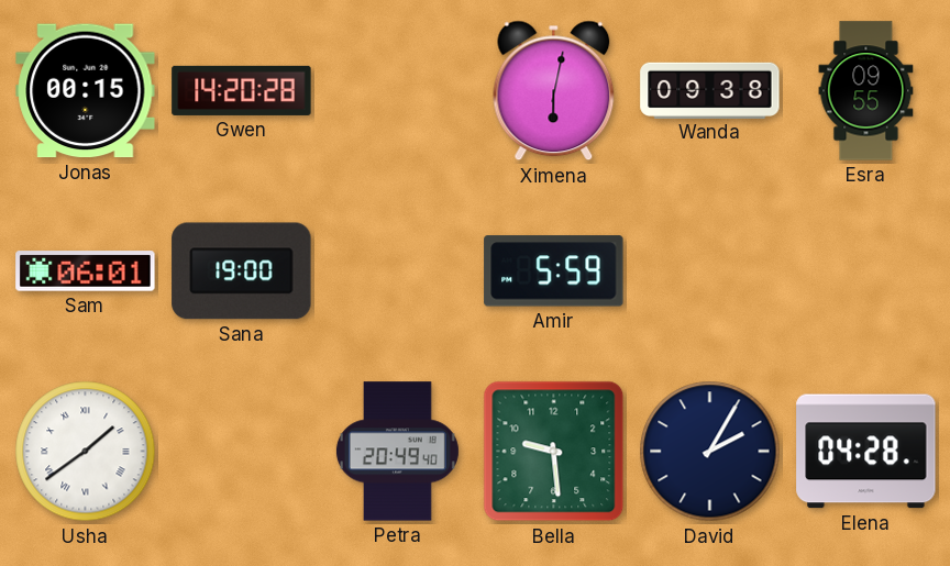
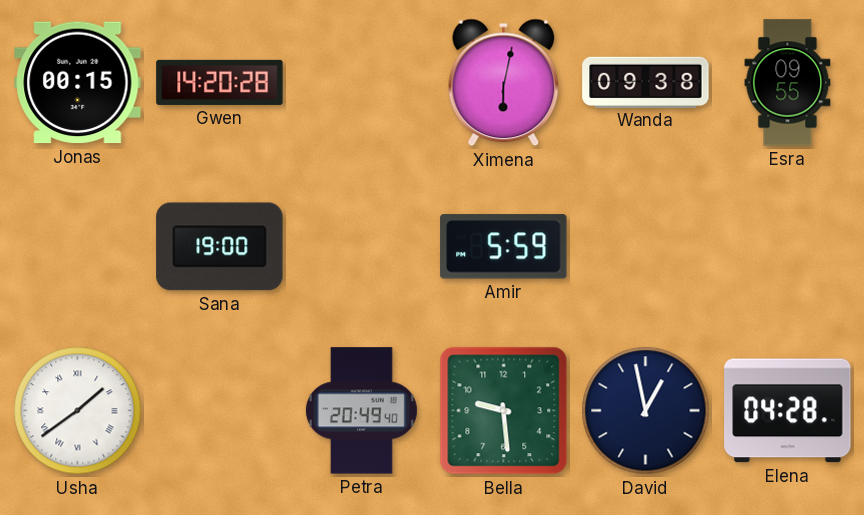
Sam: 06:01 -> none (86, 271)
David: 2:05 -> 12:58 (646, 411)
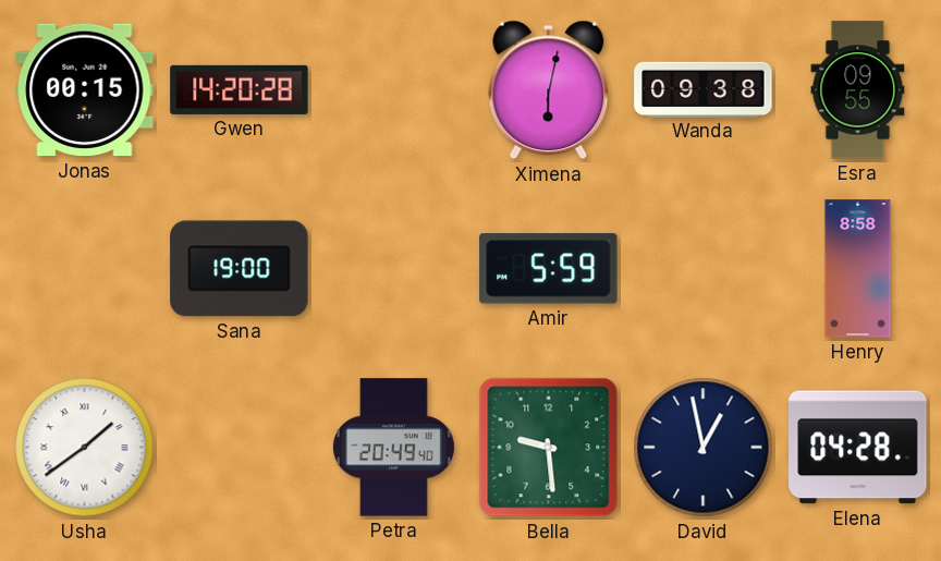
Henry: none -> 8:58 (858, 269)
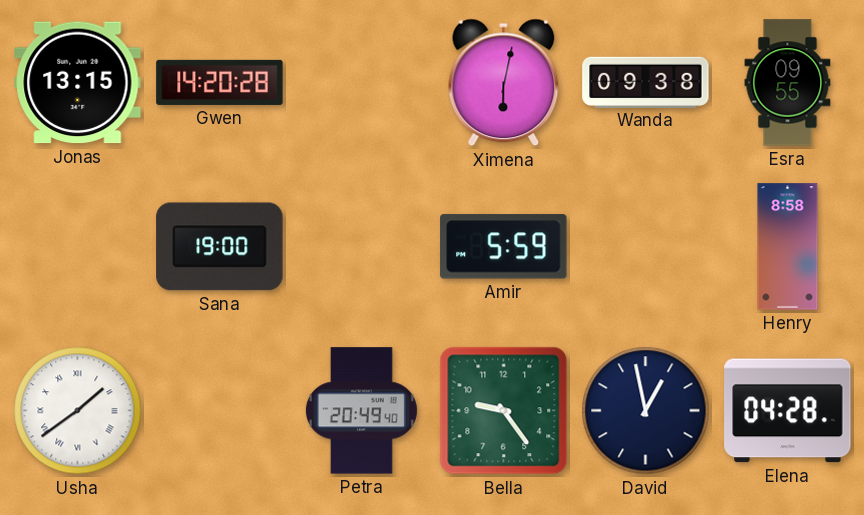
Jonas: 00:15 -> 13:15 (78, 83)
Bella: 9:29 -> 9:24 (504, 411)
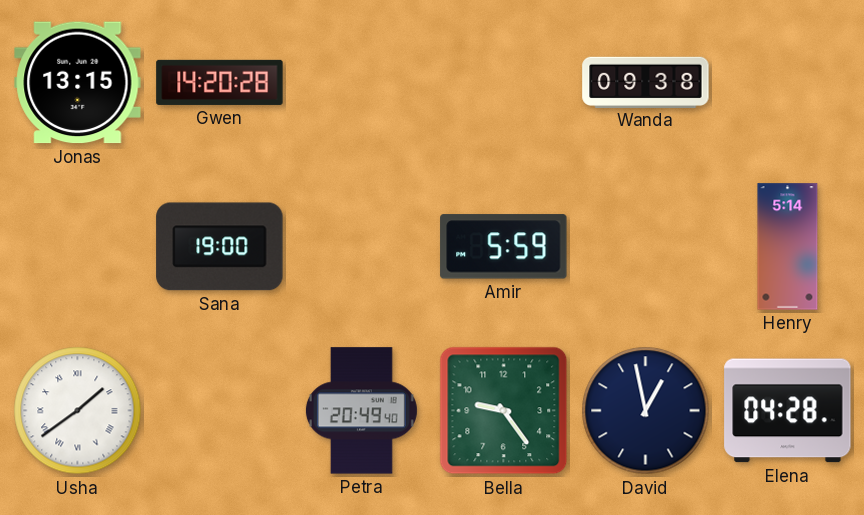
Ximena: 6:02 -> none (504, 83)
Esra: 09:55 -> none (788, 83)
Henry: 8:58 -> 5:14 (788, 247)
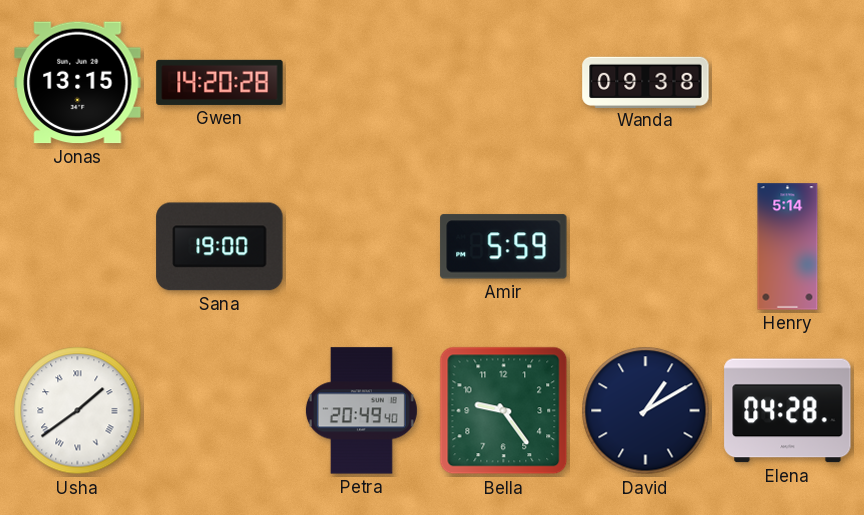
David: 12:58 -> 1:10 (646, 411)
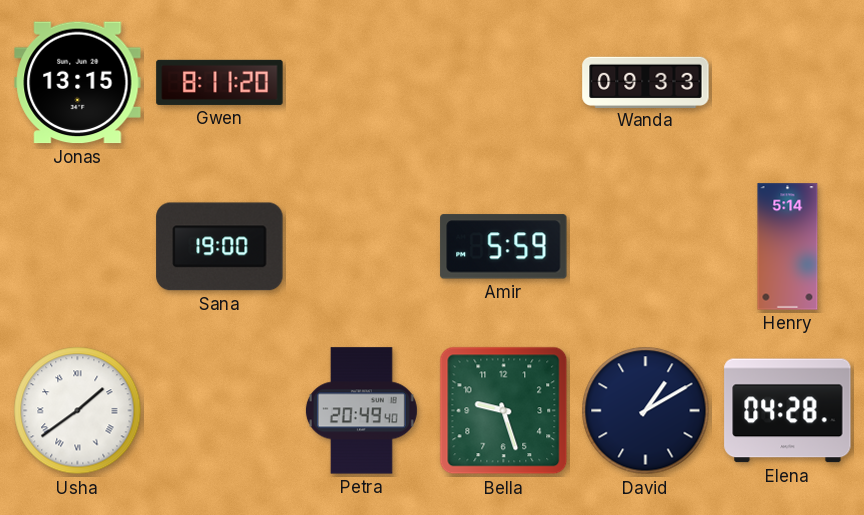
Gwen: 14:20 -> 8:11 (220, 82)
Wanda: 09:38 -> 09:33 (646, 82)
Bella: 9:24 -> 9:27 (504, 411)
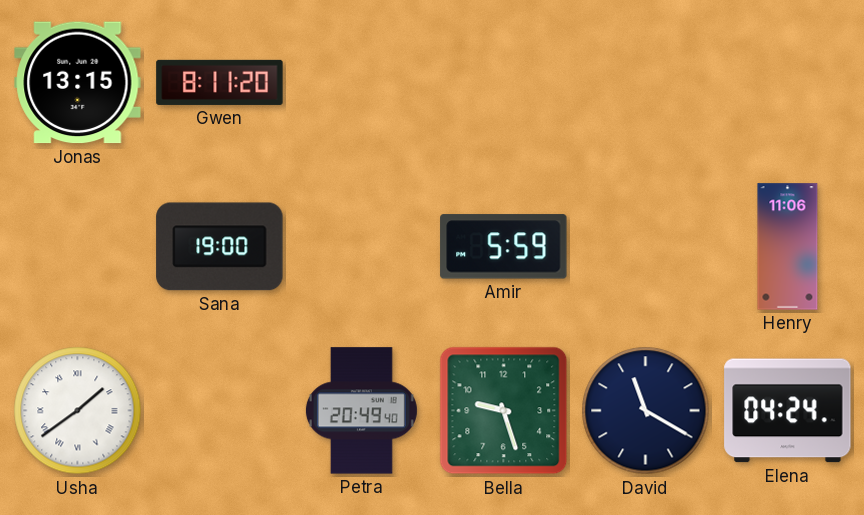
Wanda: 09:33 -> none (646, 82)
Henry: 5:14 -> 11:06 (788, 247)
David: 1:10 -> 11:20 (646, 411)
Elena: 04:28 -> 04:24 (788, 411)
